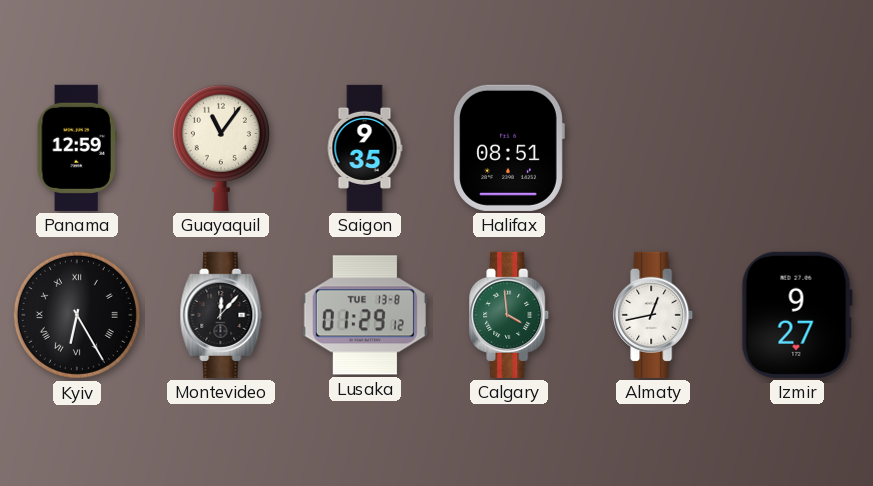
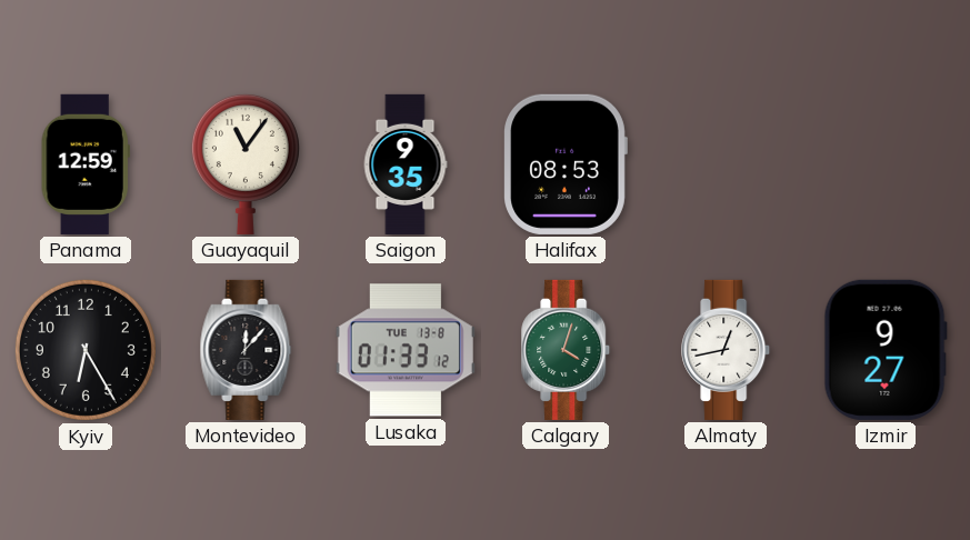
Halifax: 08:51 -> 08:53 (566, 164)
Kyiv numerals: Roman -> Arabic (86, 350)
Lusaka: 01:29 -> 01:33 (406, 350)
Calgary: 3:59 -> 4:03 (567, 350)
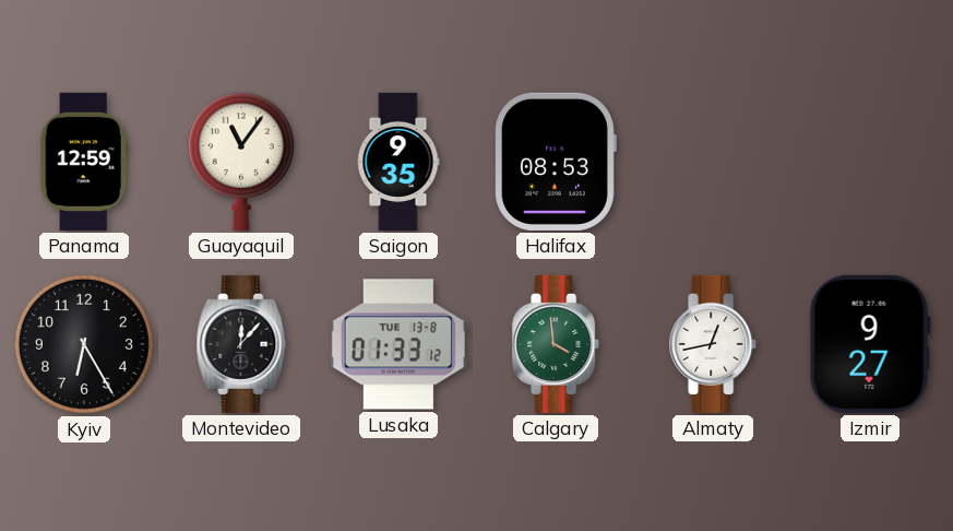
Calgary: 4:03 -> 3:59 (557, 344)
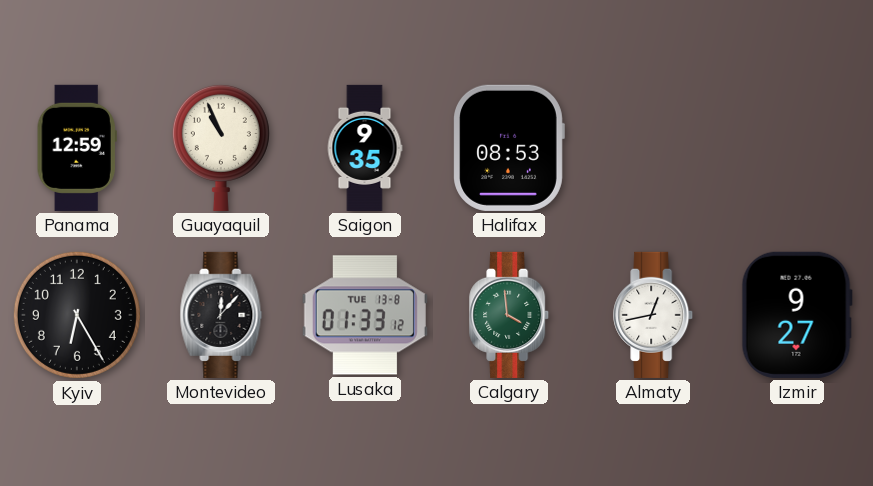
Guayaquil: 11:06 -> 10:56 (221, 147)
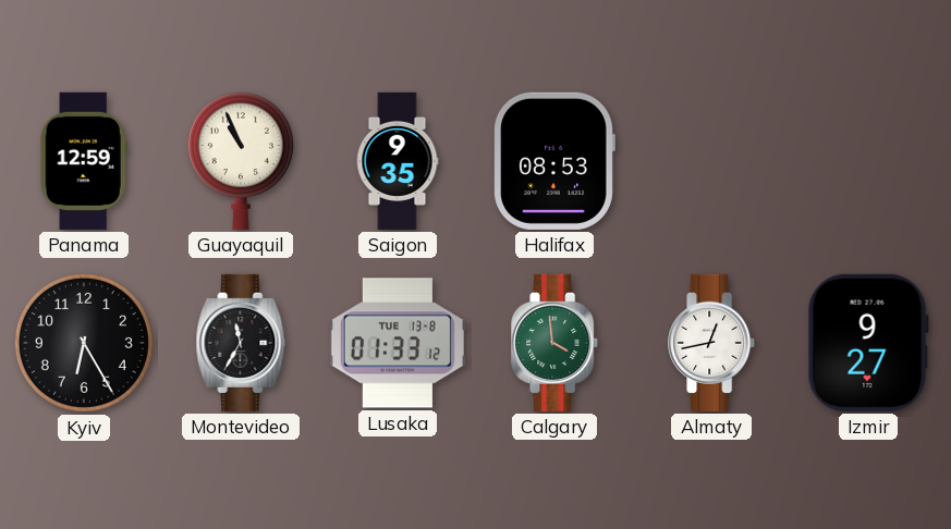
Montevideo: 12:07 -> 11:35 (241, 343)
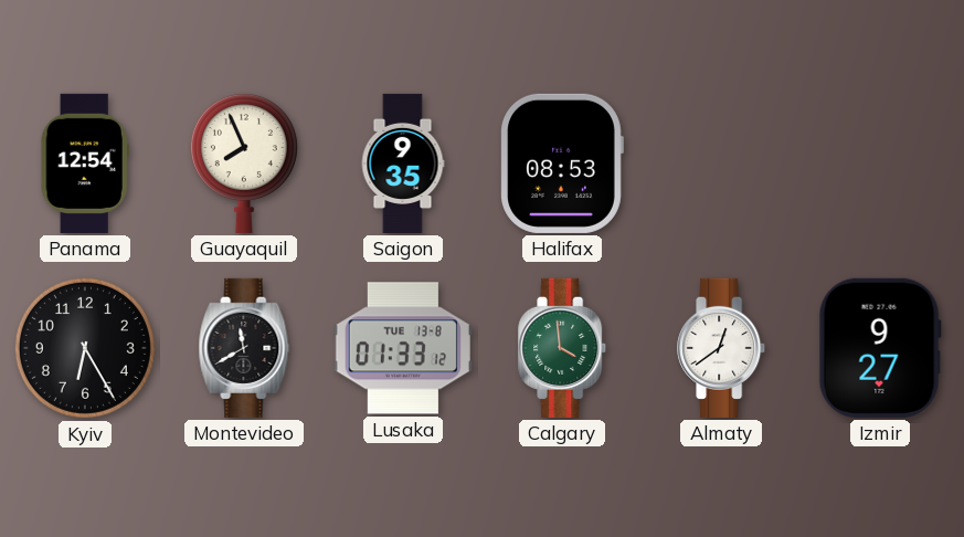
Panama: 12:59 -> 12:54 (85, 164)
Guayaquil: 10:56 -> 7:56 (244, 162)
Montevideo: 11:35 -> 11:40 (244, 348)
Almaty: 12:43 -> 12:39 (722, 348)
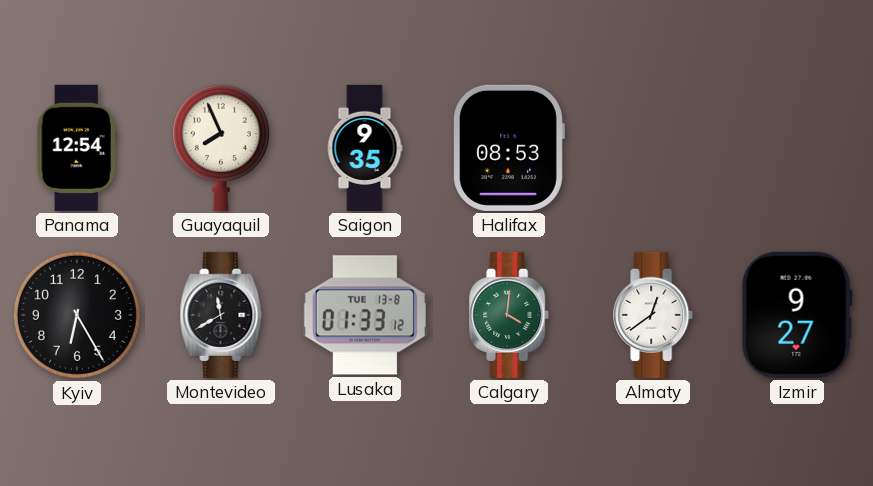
Calgary: 3:59 -> 4:01 (510, 315)
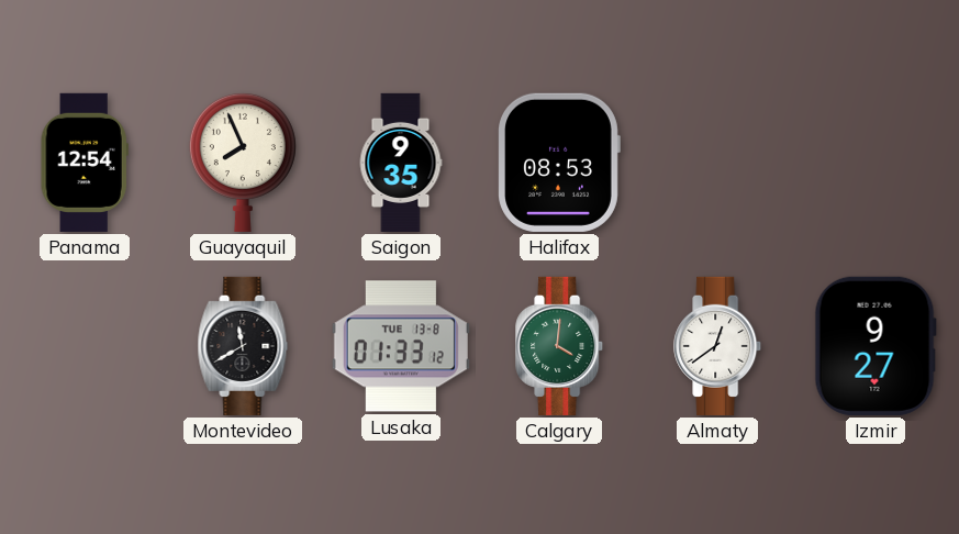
Kyiv: 6:25 -> none (77, 315)
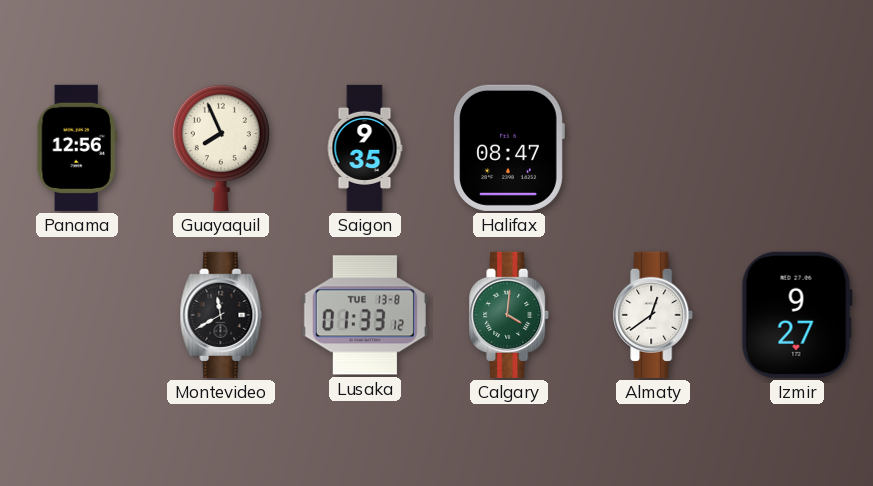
Panama: 12:54 -> 12:56 (77, 148)
Halifax: 08:53 -> 08:47 (509, 148)
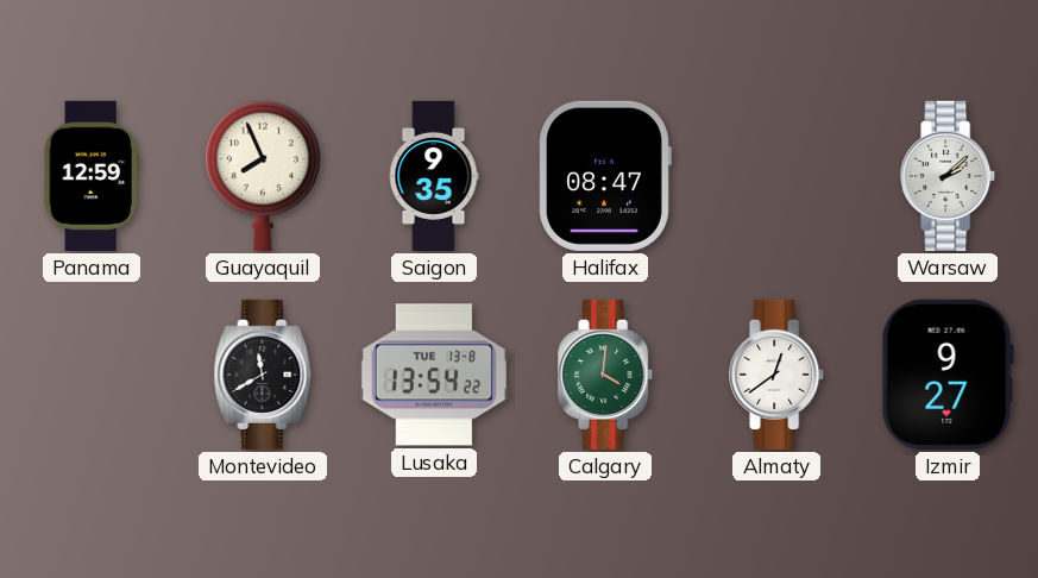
Panama: 12:56 -> 12:59 (92, 176)
Warsaw: none -> 2:08 (949, 176)
Lusaka: 01:33 -> 13:54 (434, 375)
